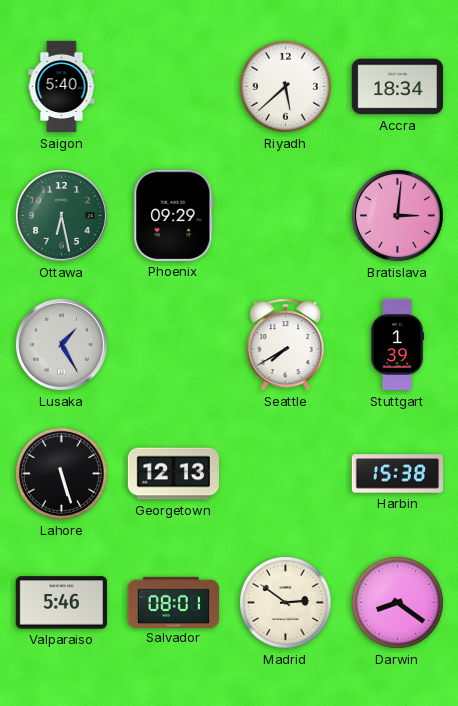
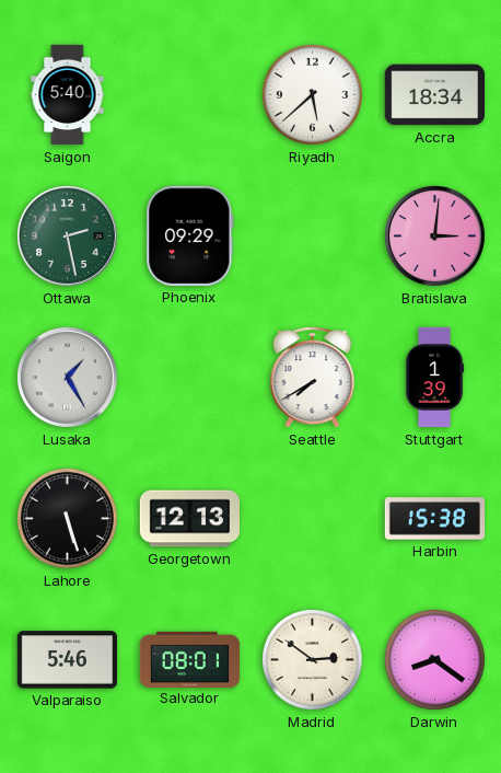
Ottawa: 6:28 -> 2:28 (67, 235)
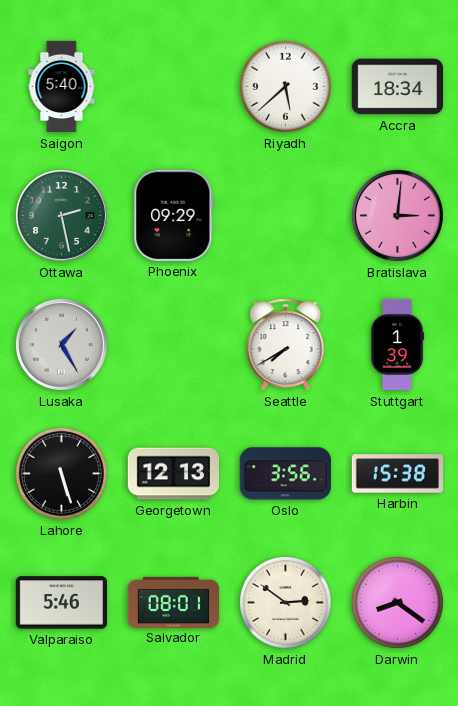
Oslo: none -> 3:56 (285, 474)
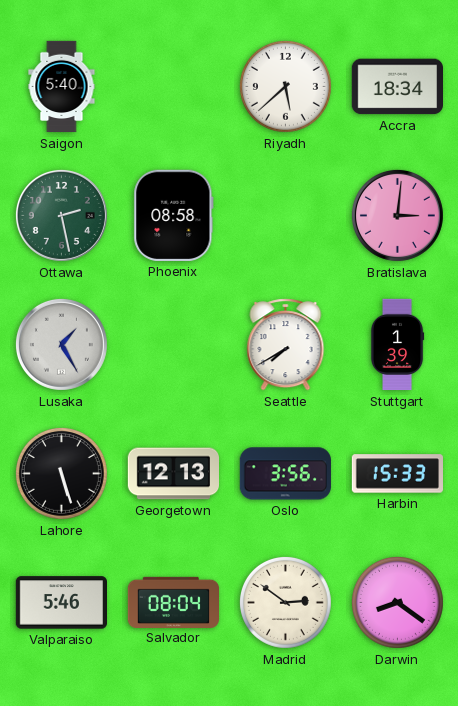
Phoenix: 09:29 -> 08:58 (174, 215)
Harbin: 15:38 -> 15:33 (397, 474)
Salvador: 08:01 -> 08:04 (174, 602)
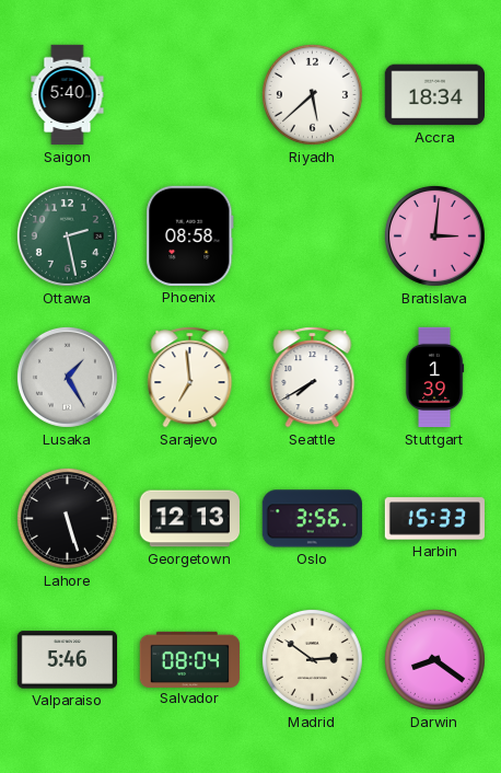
Sarajevo: none -> 6:59 (190, 378)
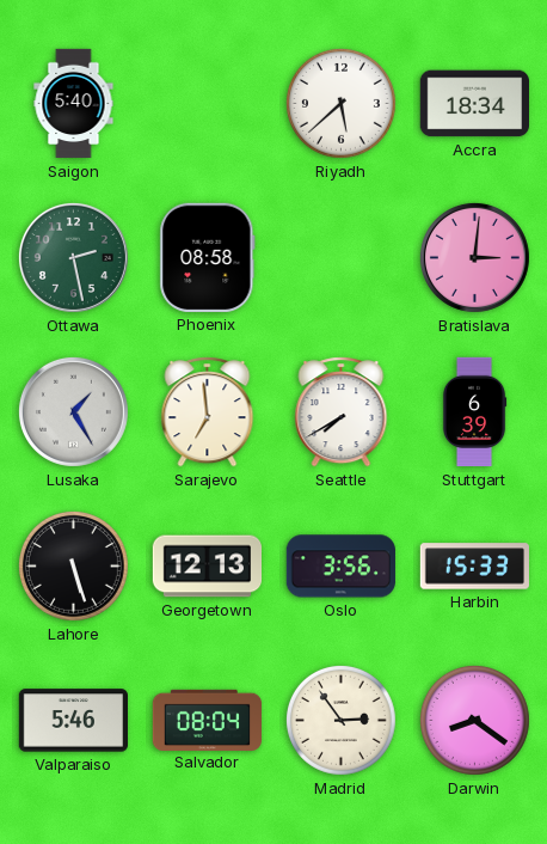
Stuttgart: 1:39 -> 6:39 (474, 412)
Madrid: 2:51 -> 2:54 (340, 720)
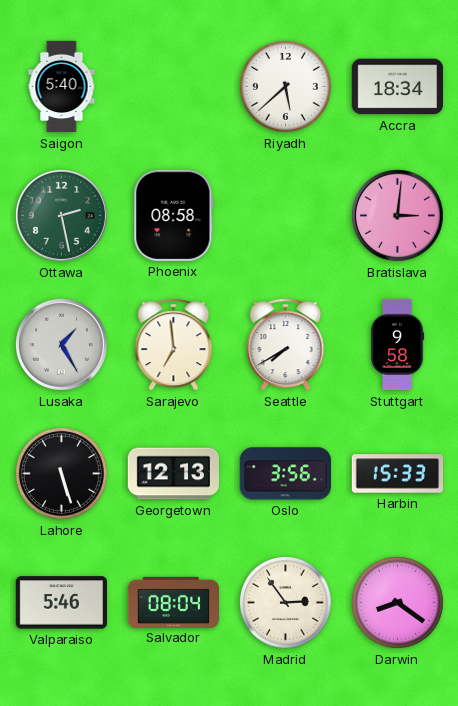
Stuttgart: 6:39 -> 9:58 (397, 345)
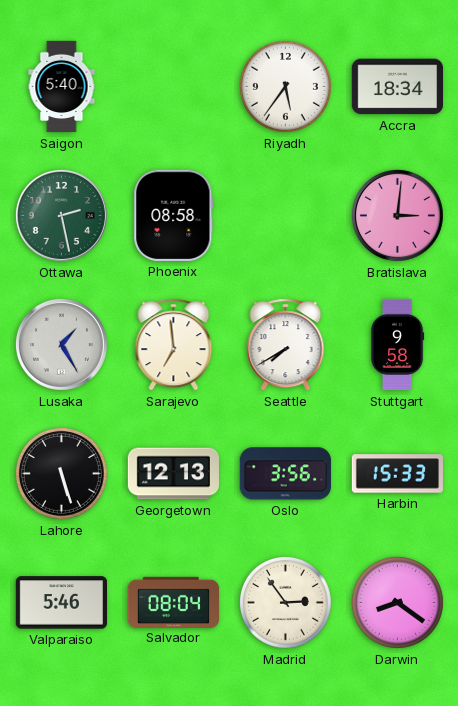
Riyadh: 5:38 -> 5:36 (285, 86)
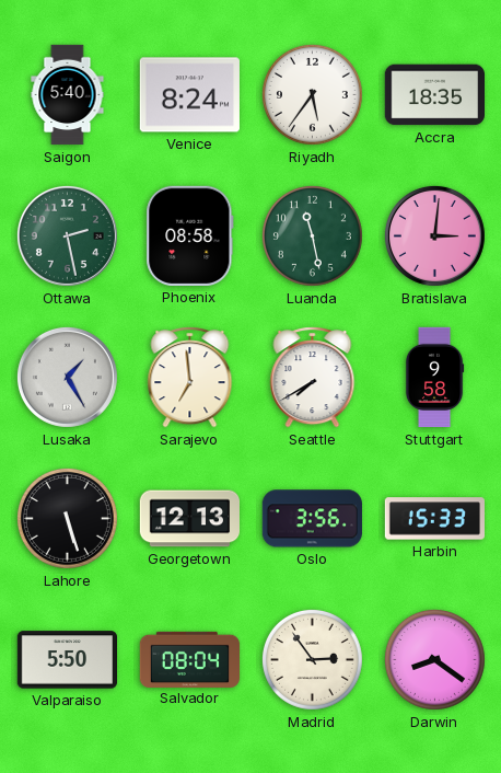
Venice: none -> 8:24 (189, 95)
Accra: 18:34 -> 18:35 (434, 95)
Luanda: none -> 11:28 (312, 235)
Valparaiso: 5:46 -> 5:50 (67, 660)
